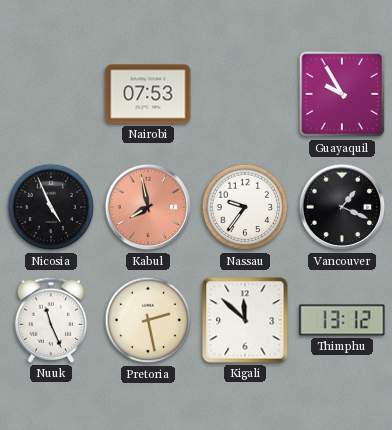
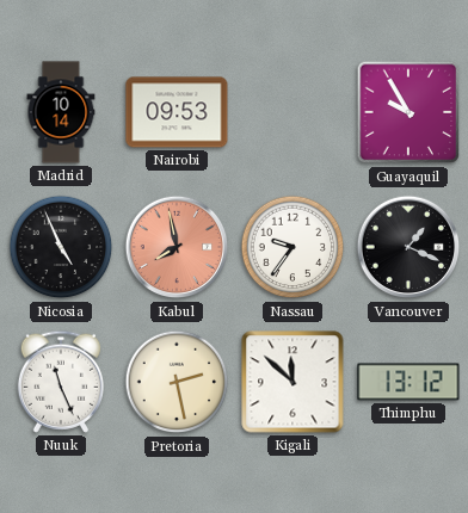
Madrid: none -> 10:14 (61, 112)
Nairobi: 07:53 -> 09:53 (177, 112)
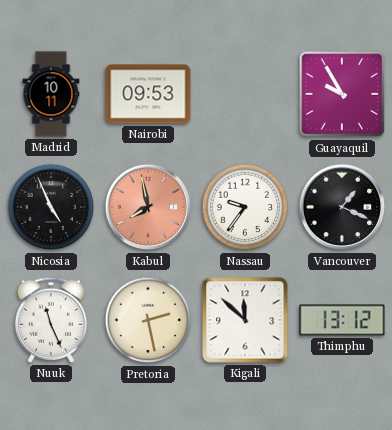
Madrid: 10:14 -> 10:11 (51, 94)
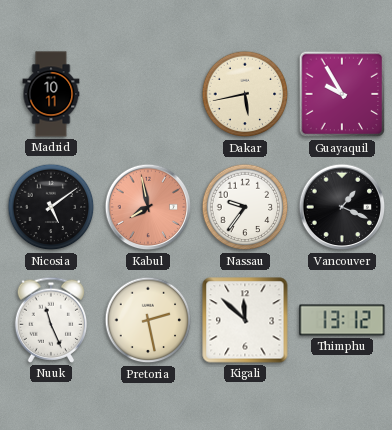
Nairobi: 09:53 -> none (148, 94)
Dakar: none -> 5:43 (245, 94)
Nicosia: 4:56 -> 5:09 (51, 207)
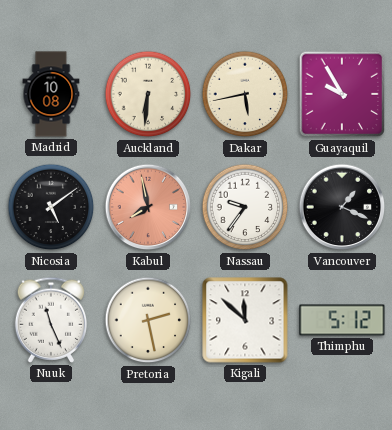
Madrid: 10:11 -> 10:08 (51, 94)
Auckland: none -> 6:31 (148, 94)
Thimphu: 13:12 -> 5:12 (342, 320)
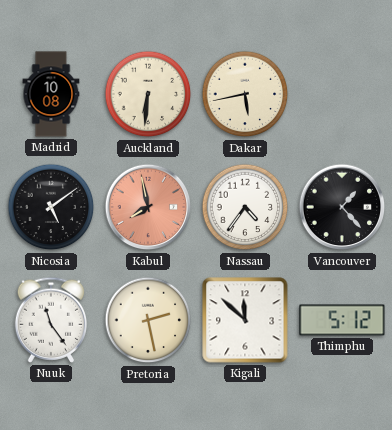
Guayaquil: 9:55 -> none (342, 94)
Nassau: 9:36 -> 4:36 (245, 207)
Vancouver: 1:19 -> 1:23 (342, 207)
Nuuk: 11:26 -> 11:24 (50, 320)
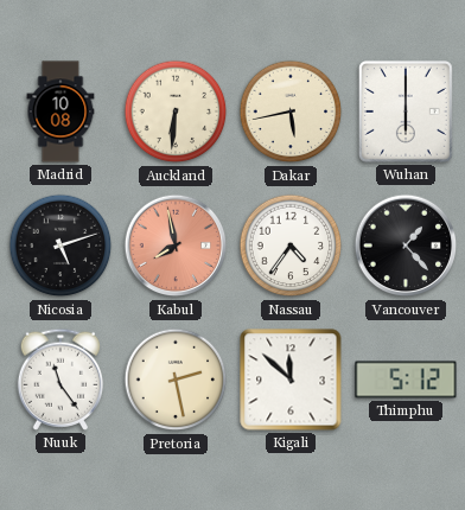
Wuhan: none -> 6:00 (406, 111)
Nicosia: 5:09 -> 5:12 (60, 246)
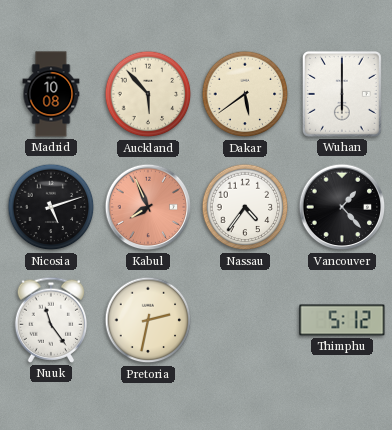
Auckland: 6:31 -> 5:53 (148, 94)
Dakar: 5:43 -> 5:39 (245, 94)
Kabul: 7:58 -> 7:56 (148, 207)
Pretoria: 2:28 -> 2:32 (148, 320)
Kigali: 11:52 -> none (291, 380)
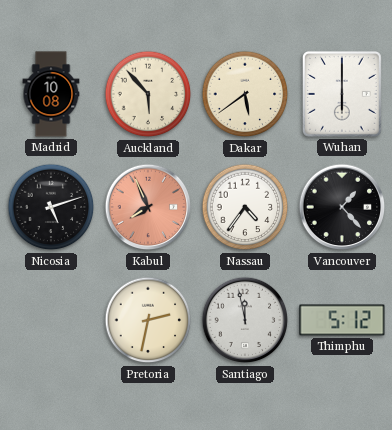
Nuuk: 11:24 -> none (50, 320)
Santiago: none -> 11:58 (245, 320)
